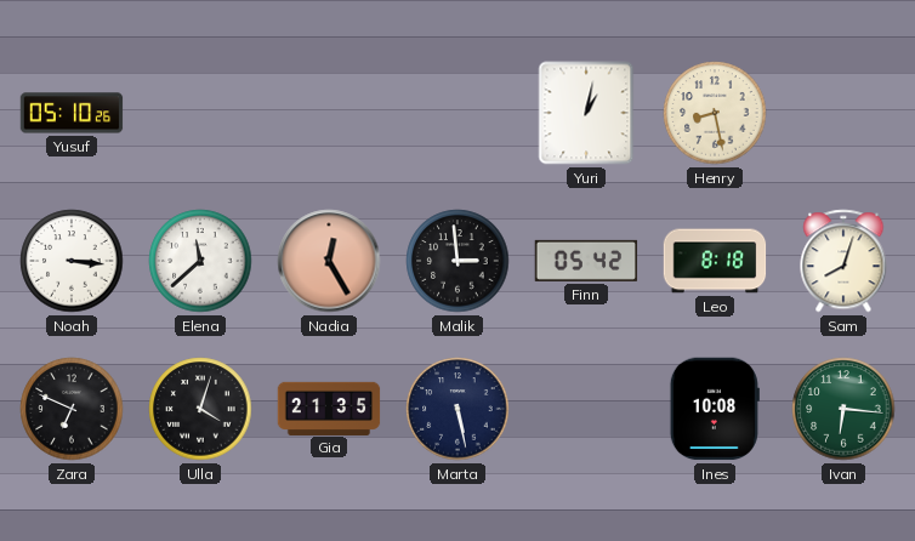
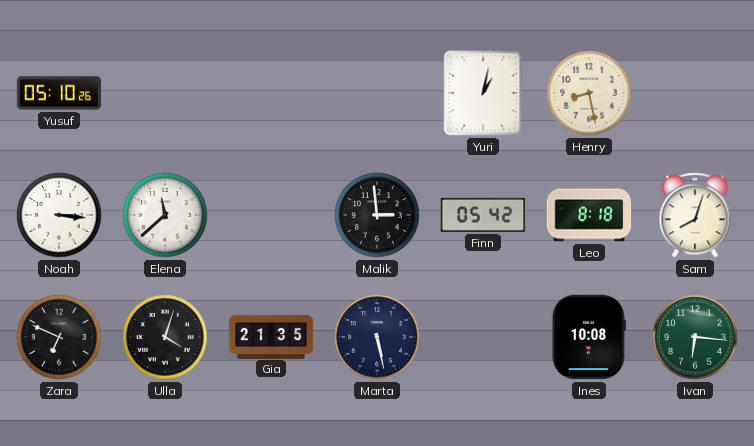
Nadia: 12:25 -> none (329, 261)
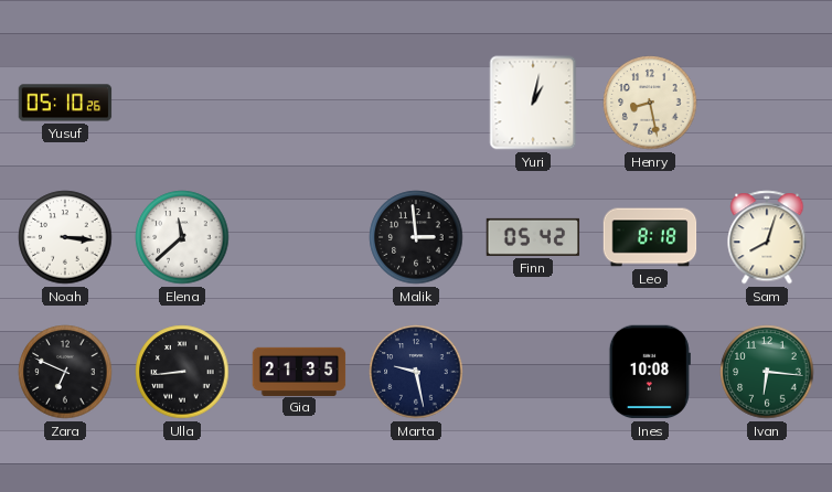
Ulla: 4:03 -> 8:44 (182, 372)
Marta: 5:28 -> 9:28 (416, 372)
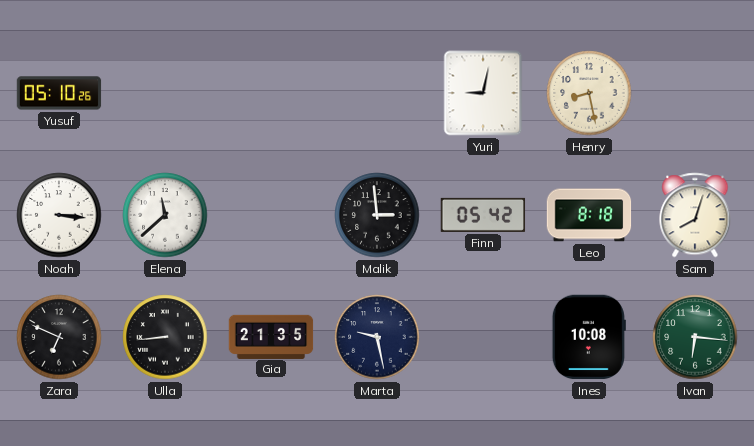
Yuri: 1:02 -> 9:02 (483, 93)
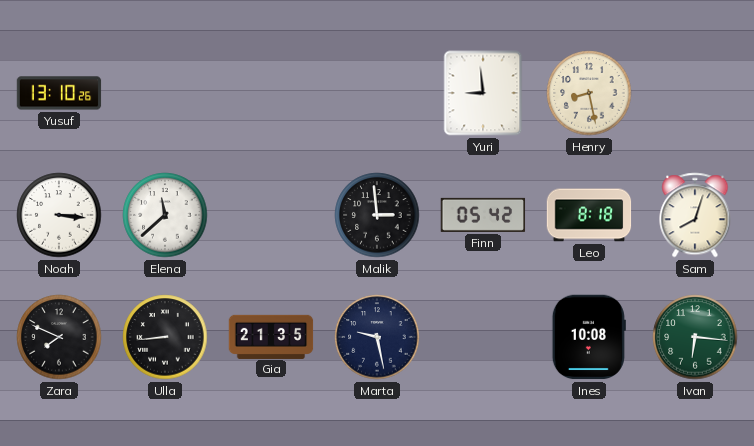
Yusuf: 05:10 -> 13:10 (59, 93)
Yuri: 9:02 -> 8:59 (483, 93)
Zara: 6:49 -> 7:49 (59, 337)
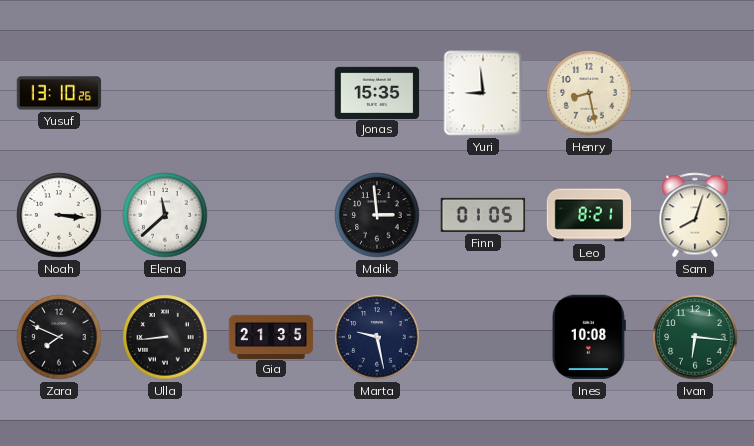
Jonas: none -> 15:35 (377, 92)
Finn: 05:42 -> 01:05 (483, 215)
Leo: 8:18 -> 8:21 (589, 215)
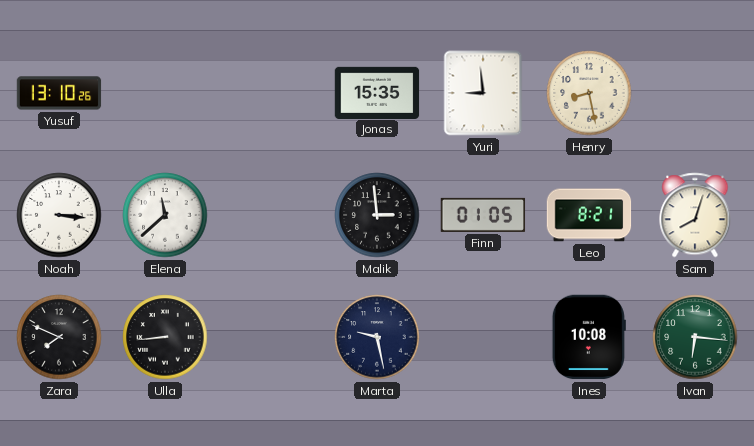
Gia: 21:35 -> none (271, 336)
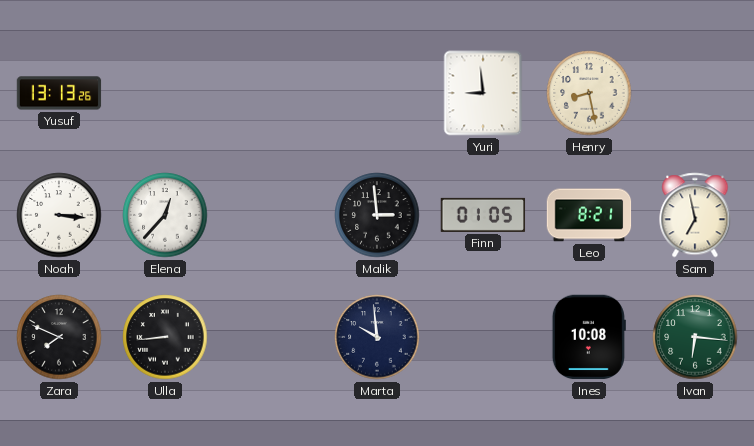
Yusuf: 13:10 -> 13:13 (59, 93)
Jonas: 15:35 -> none (377, 92)
Elena: 11:38 -> 12:37 (165, 215)
Sam: 8:03 -> 6:58 (695, 215)
Marta: 9:28 -> 9:59 (377, 337)
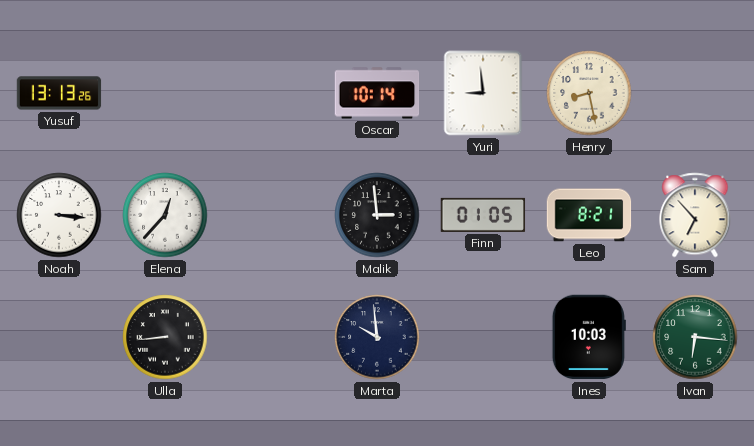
Oscar: none -> 10:14 (377, 93)
Sam: 6:58 -> 6:53 (695, 215)
Zara: 7:49 -> none (59, 337)
Ines: 10:08 -> 10:03 (589, 337)
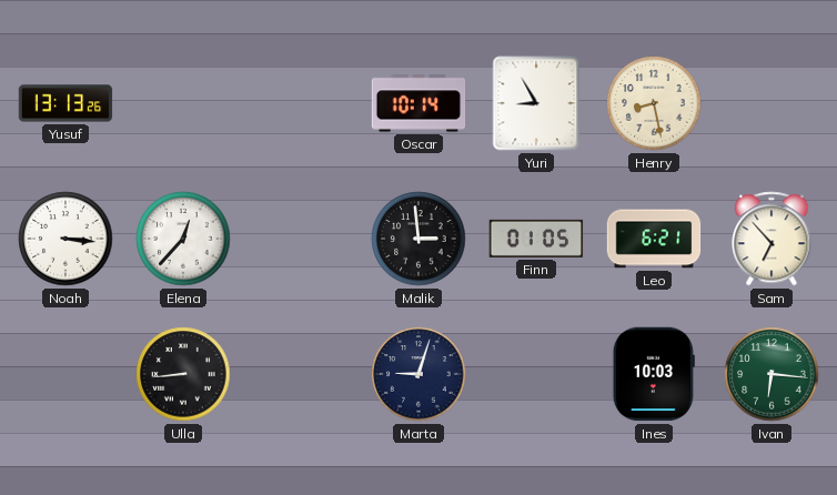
Yuri: 8:59 -> 8:55 (536, 103)
Leo: 8:21 -> 6:21 (654, 239)
Marta: 9:59 -> 9:03 (418, 374)
